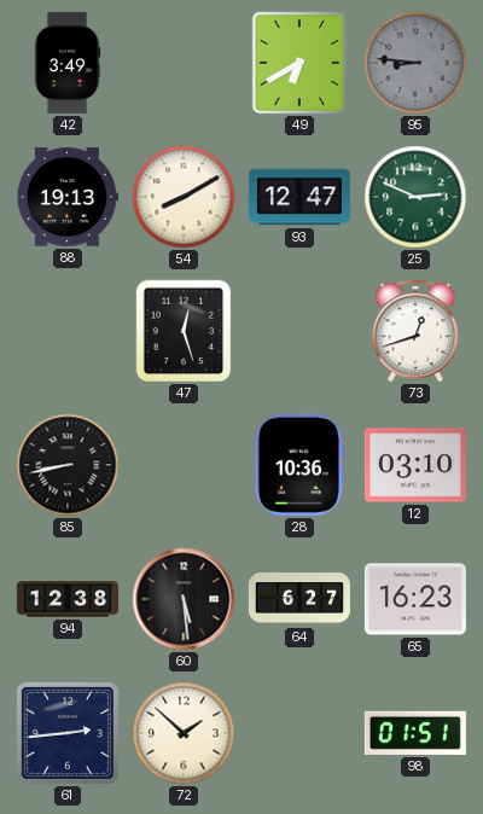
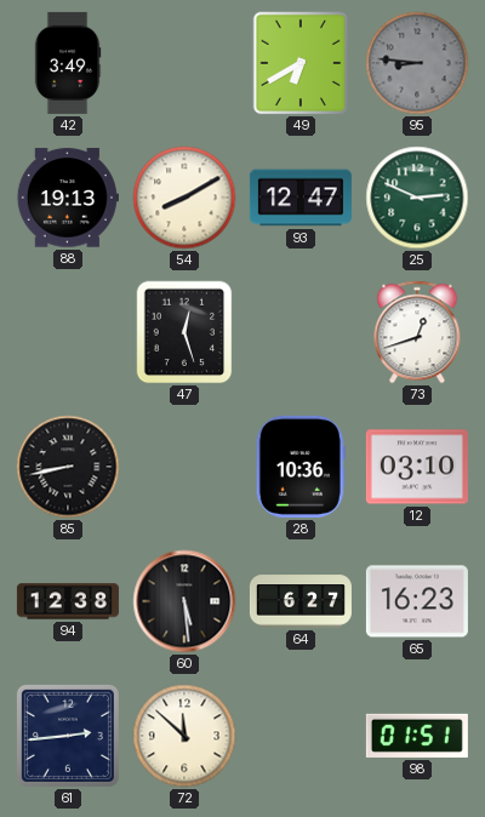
72: 1:52 -> 11:52 (184, 736)
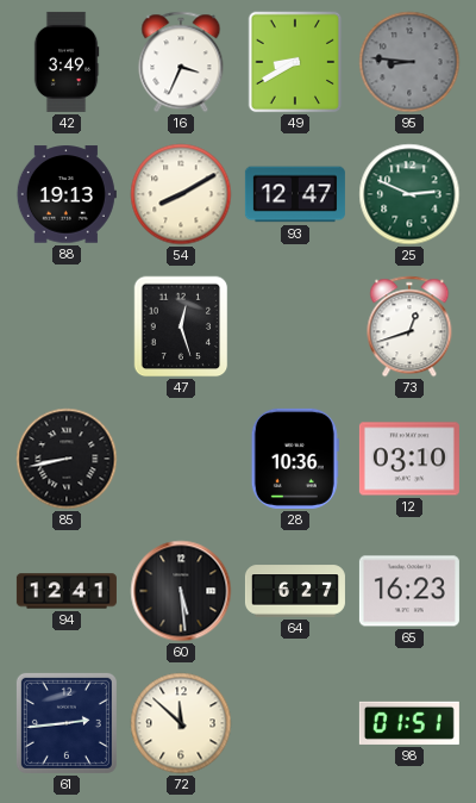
16: none -> 3:34 (181, 62)
49: 6:40 -> 8:40 (295, 62)
94: 12:38 -> 12:41 (67, 591)
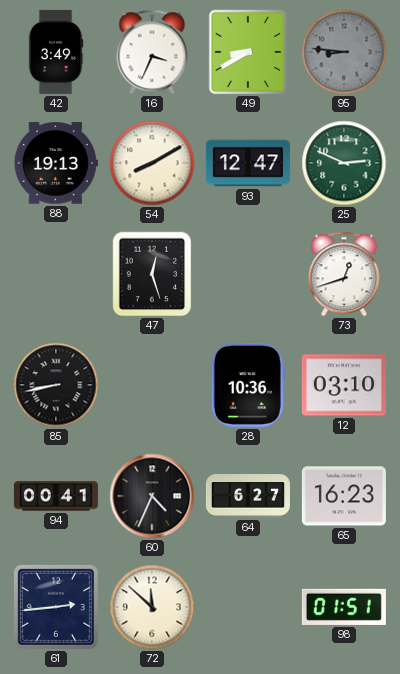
94: 12:41 -> 00:41 (56, 496)
60: 5:29 -> 4:34 (152, 496)
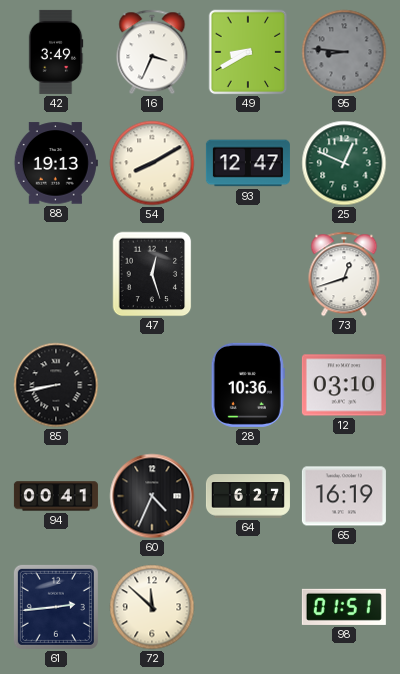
25: 2:49 -> 12:49 (344, 163)
65: 16:23 -> 16:19 (344, 496)
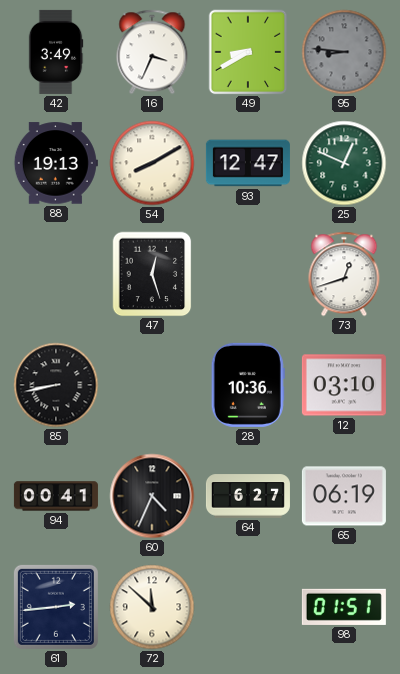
65: 16:19 -> 06:19 (344, 496)
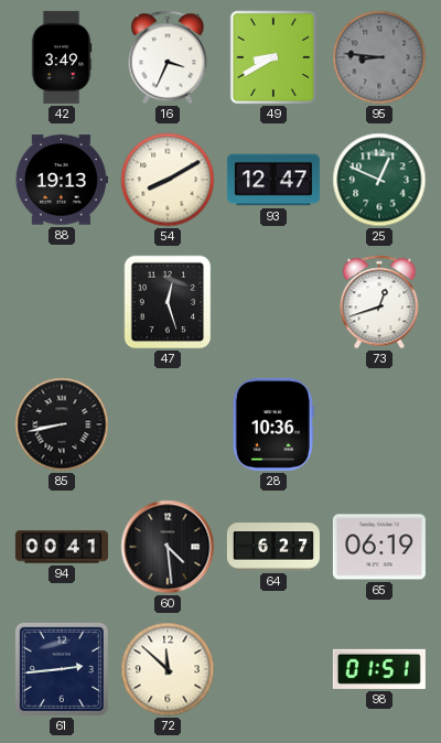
12: 03:10 -> none (344, 385)
60: 4:34 -> 4:29 (168, 547)
